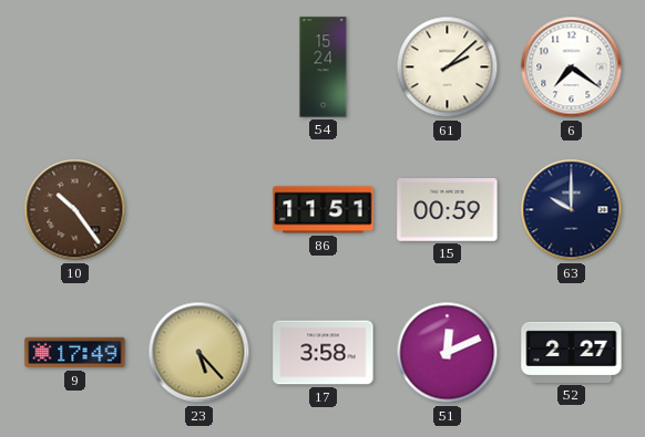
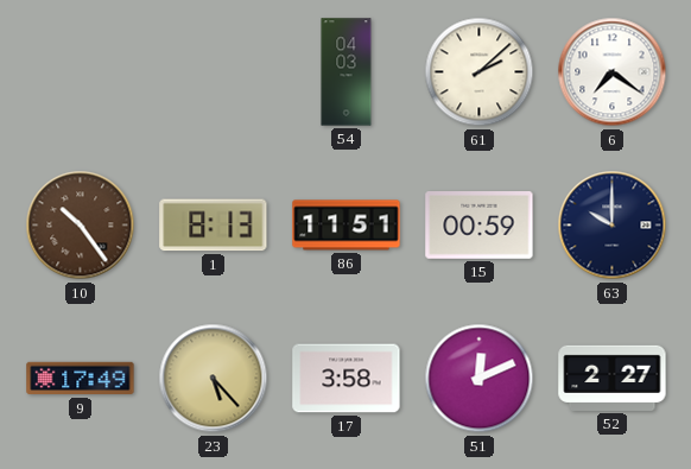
54: 15:24 -> 04:03 (347, 72)
1: none -> 8:13 (214, 226)
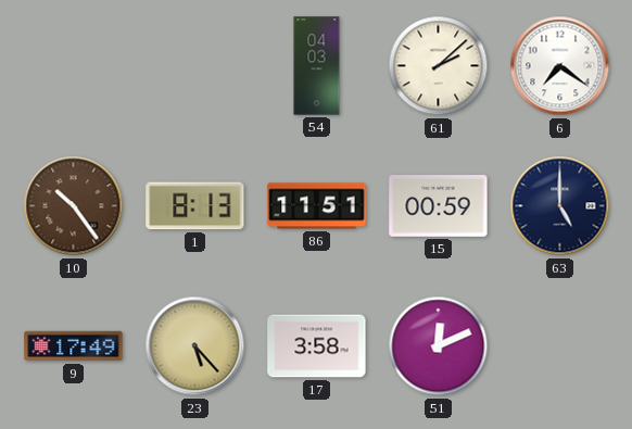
63: 10:00 -> 5:00 (560, 206)
52: 2:27 -> none (613, 378)
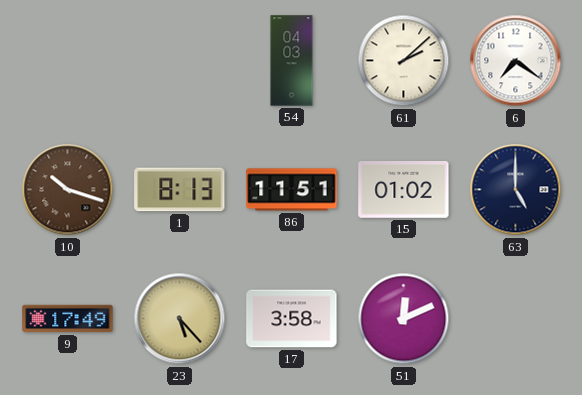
10: 10:24 -> 10:18 (68, 190)
15: 00:59 -> 01:02 (404, 190)
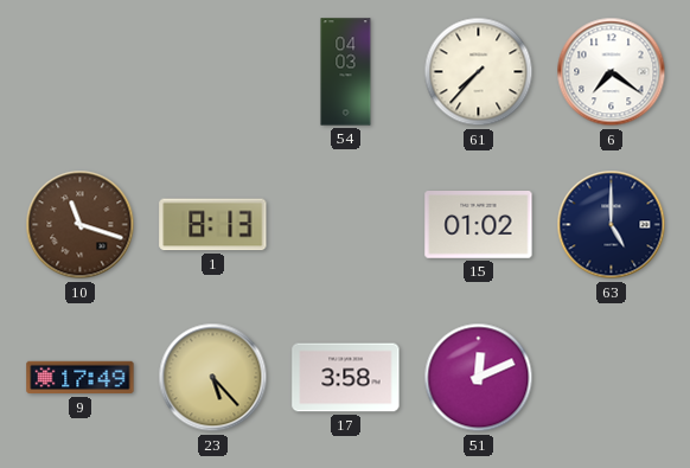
61: 2:08 -> 7:37 (479, 72)
10: 10:18 -> 11:18 (81, 225)
86: 11:51 -> none (292, 190)
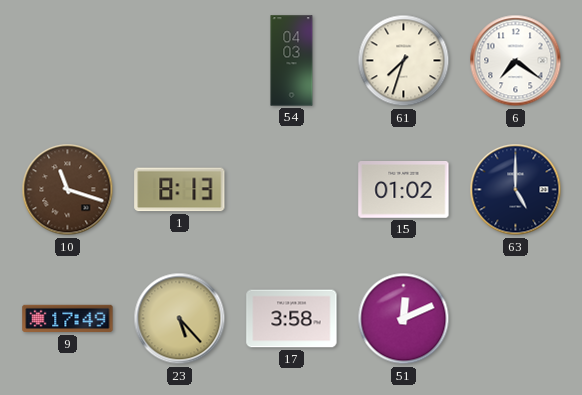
61: 7:37 -> 7:33 (404, 61)
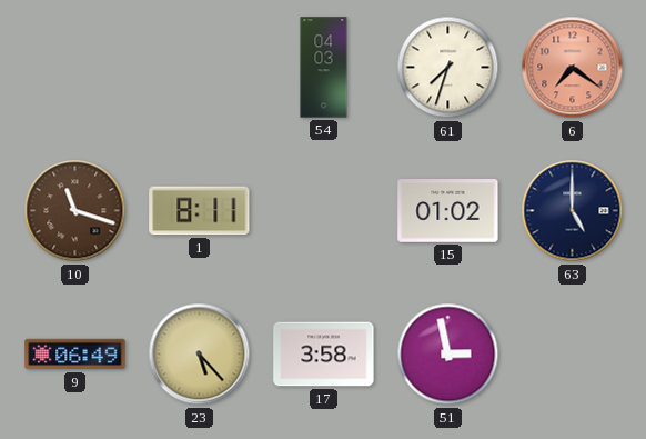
6 dial: white -> salmon (573, 68)
1: 8:13 -> 8:11 (200, 211)
9: 17:49 -> 06:49 (75, 355)
51: 12:11 -> 2:58 (448, 355)
